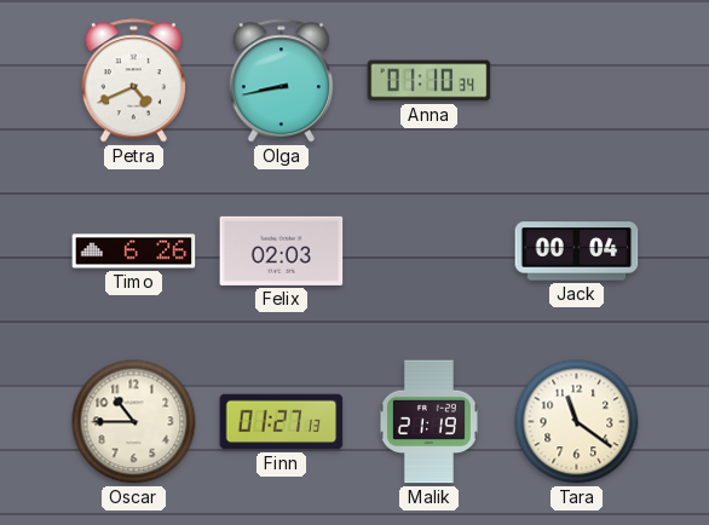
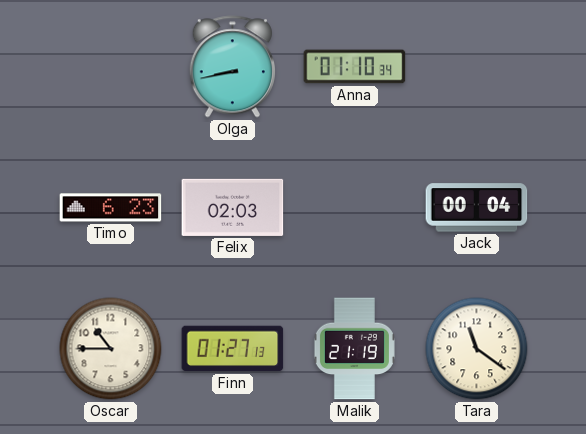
Petra: 4:41 -> none (133, 81)
Timo: 6:26 -> 6:23 (111, 208)
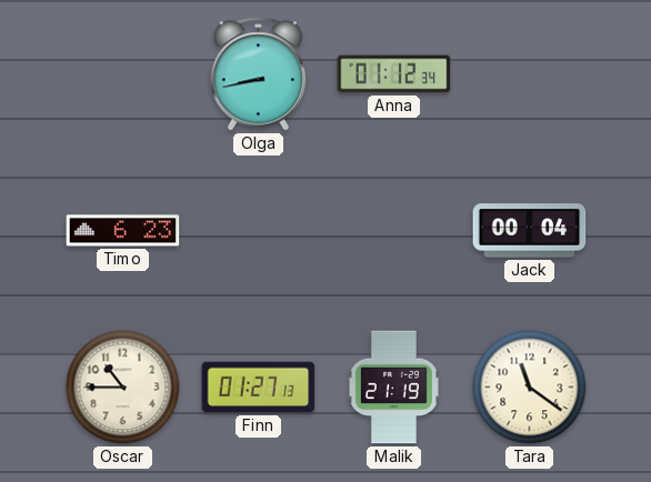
Anna: 01:10 -> 01:12 (394, 74)
Felix: 02:03 -> none (233, 207)
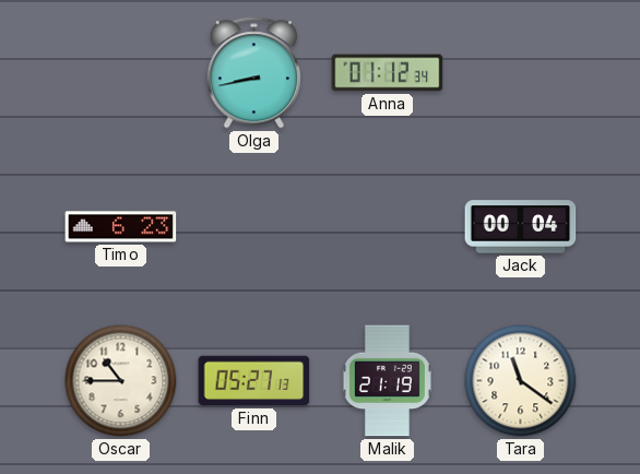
Finn: 01:27 -> 05:27 (254, 381)
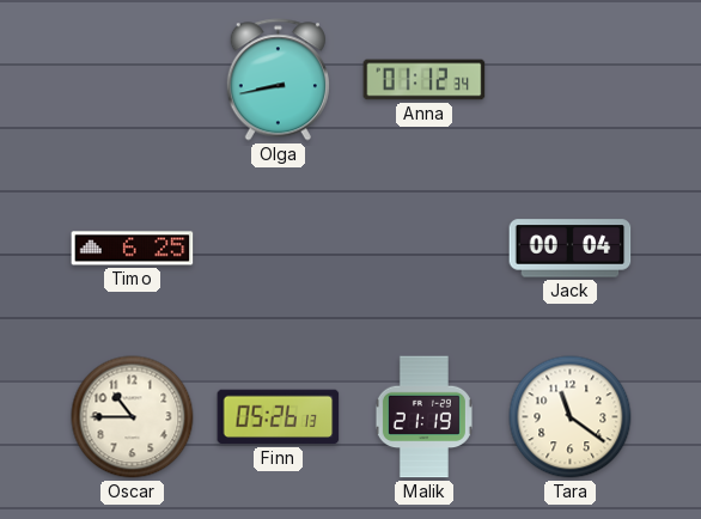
Timo: 6:23 -> 6:25 (133, 249)
Finn: 05:27 -> 05:26 (279, 417)
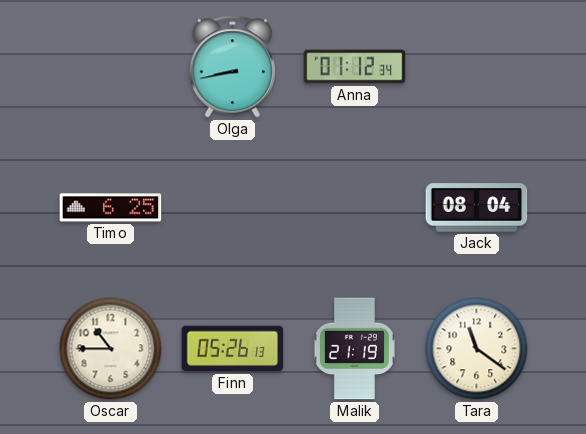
Jack: 00:04 -> 08:04 (477, 208)
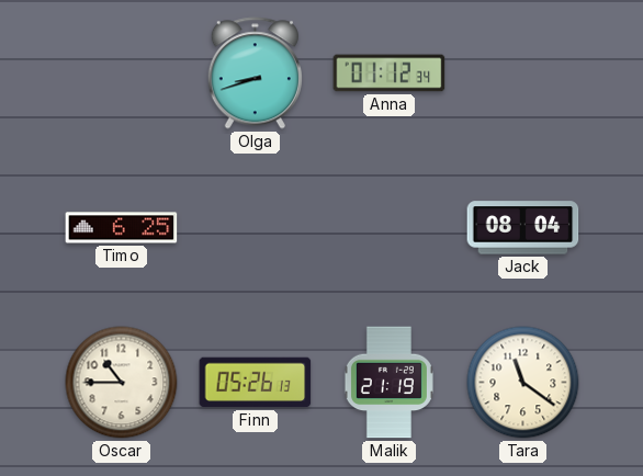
Olga: 8:43 -> 8:42 (255, 73)
